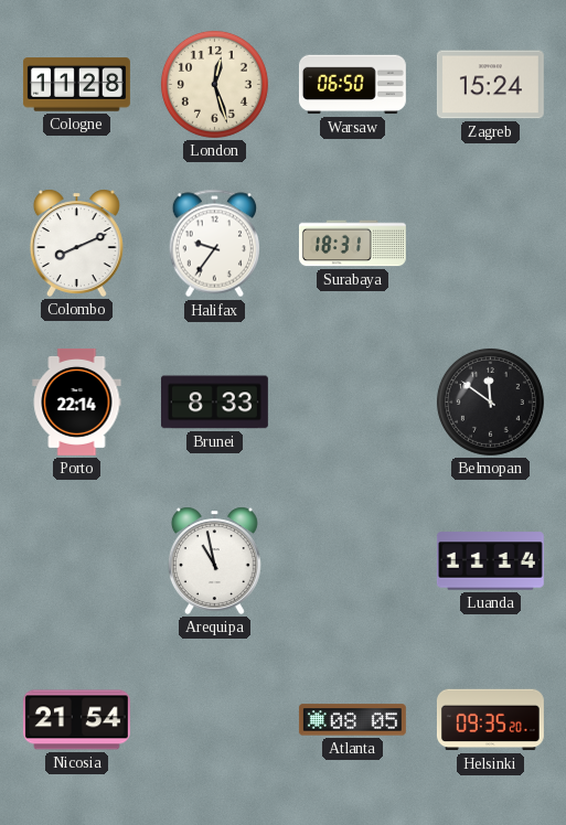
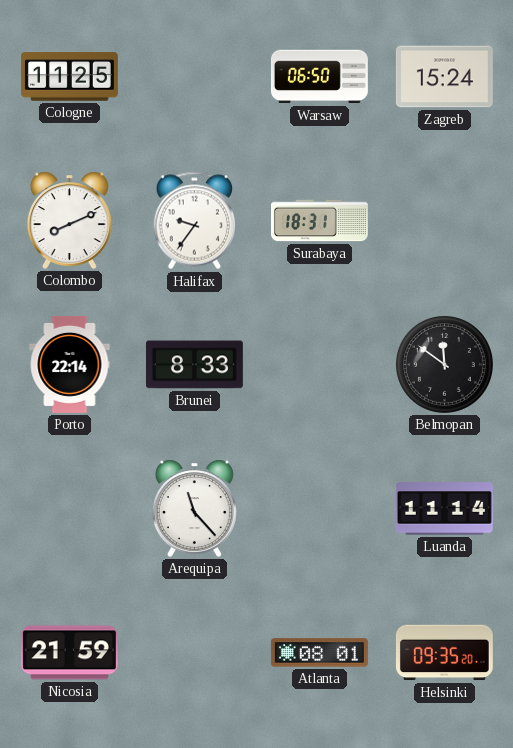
Cologne: 11:28 -> 11:25 (69, 77)
London: 12:27 -> none (214, 84)
Arequipa: 10:58 -> 11:23 (194, 508)
Nicosia: 21:54 -> 21:59 (69, 653)
Atlanta: 08:05 -> 08:01 (319, 653)
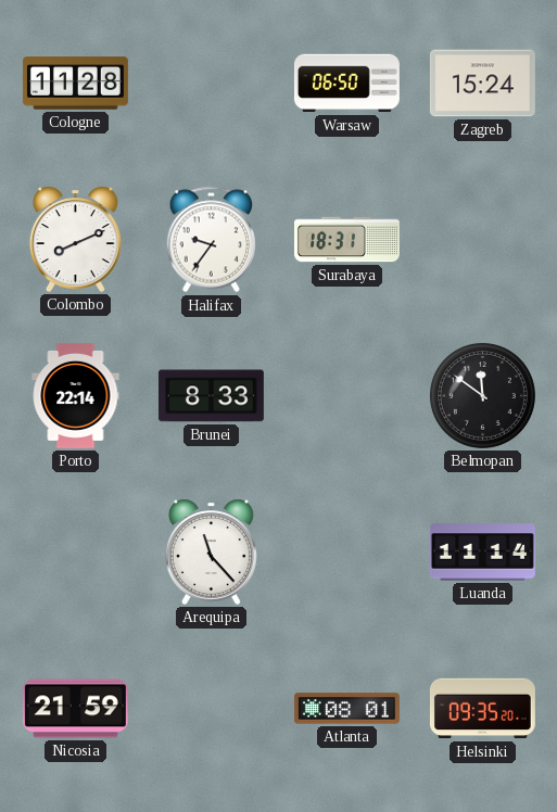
Cologne: 11:25 -> 11:28 (75, 84)
